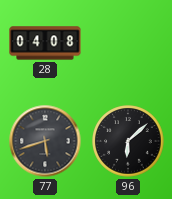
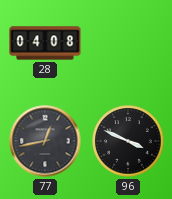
77: 5:42 -> 12:43 (45, 141)
96: 6:08 -> 3:49 (128, 141)
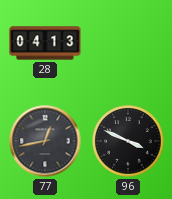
28: 04:08 -> 04:13 (45, 43)
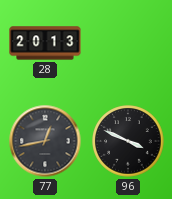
28: 04:13 -> 20:13 (45, 43)
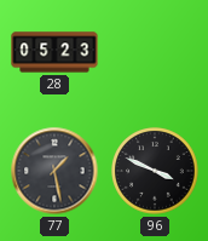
28: 20:13 -> 05:23 (54, 52)
77: 12:43 -> 1:28 (54, 171)
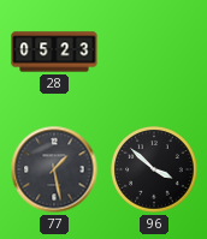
96: 3:49 -> 3:52 (154, 169)
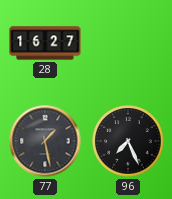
28: 05:23 -> 16:27 (45, 43)
96: 3:52 -> 7:26 (128, 141)
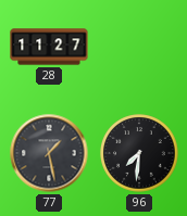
28: 16:27 -> 11:27 (49, 47)
96: 7:26 -> 7:31 (139, 153)
